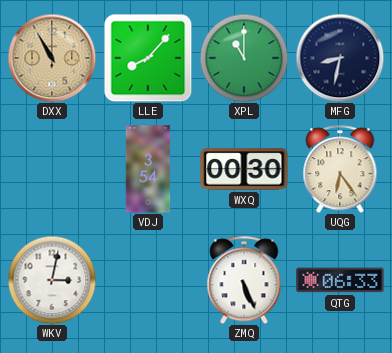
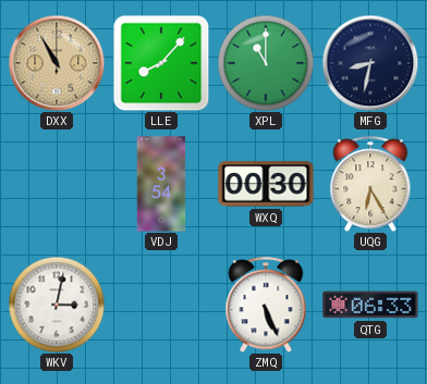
UQG: 6:24 -> 6:25 (370, 184)
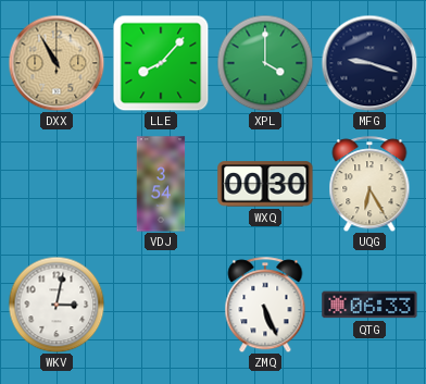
XPL: 11:00 -> 4:00 (265, 63)
MFG: 8:32 -> 9:18 (369, 63)
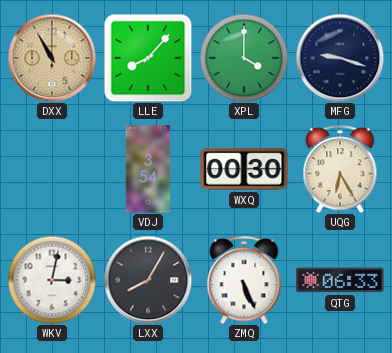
LXX: none -> 8:05 (148, 280)
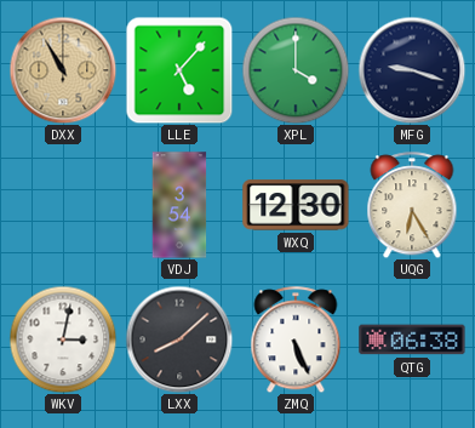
LLE: 8:07 -> 5:07 (179, 70)
WXQ: 00:30 -> 12:30 (296, 205)
LXX: 8:05 -> 8:08 (179, 339)
QTG: 06:33 -> 06:38 (412, 339)
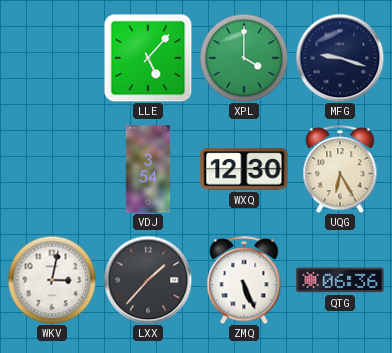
DXX: 10:55 -> none (63, 70)
LXX: 8:08 -> 1:37 (148, 280)
QTG: 06:38 -> 06:36 (340, 280)
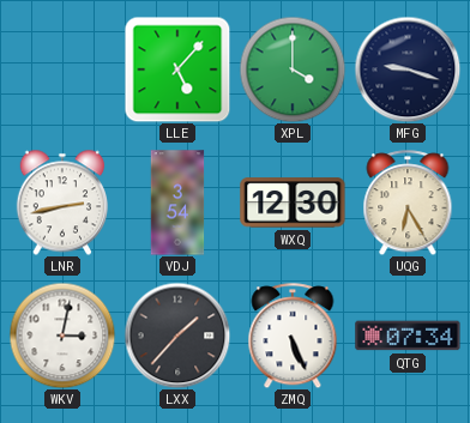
LNR: none -> 2:43 (61, 203)
QTG: 06:36 -> 07:34 (408, 336)
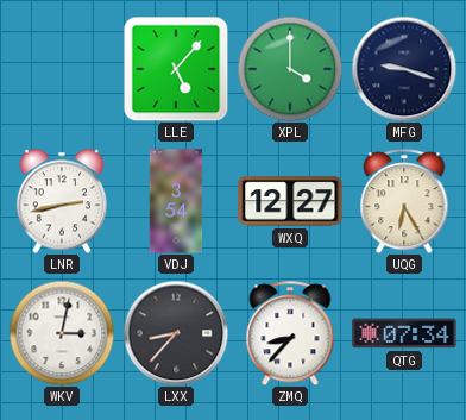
WXQ: 12:30 -> 12:27 (290, 201)
LXX: 1:37 -> 8:37 (176, 333)
ZMQ: 5:26 -> 8:37 (290, 333)
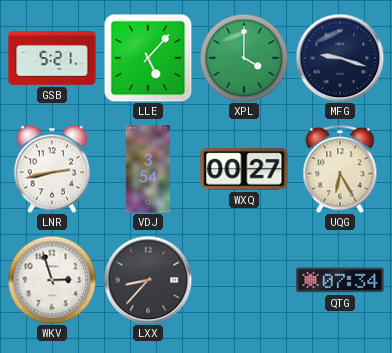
GSB: none -> 5:21 (52, 58)
WXQ: 12:27 -> 00:27 (244, 169)
WKV: 3:02 -> 2:57 (52, 280)
ZMQ: 8:37 -> none (290, 333)
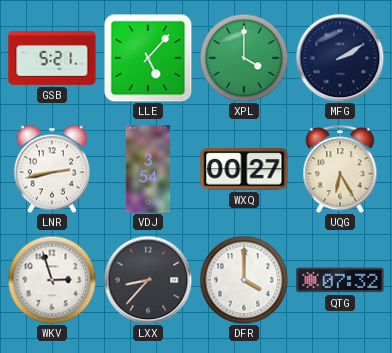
MFG: 9:18 -> 2:10 (340, 58)
DFR: none -> 4:00 (244, 280)
QTG: 07:34 -> 07:32 (340, 280)
